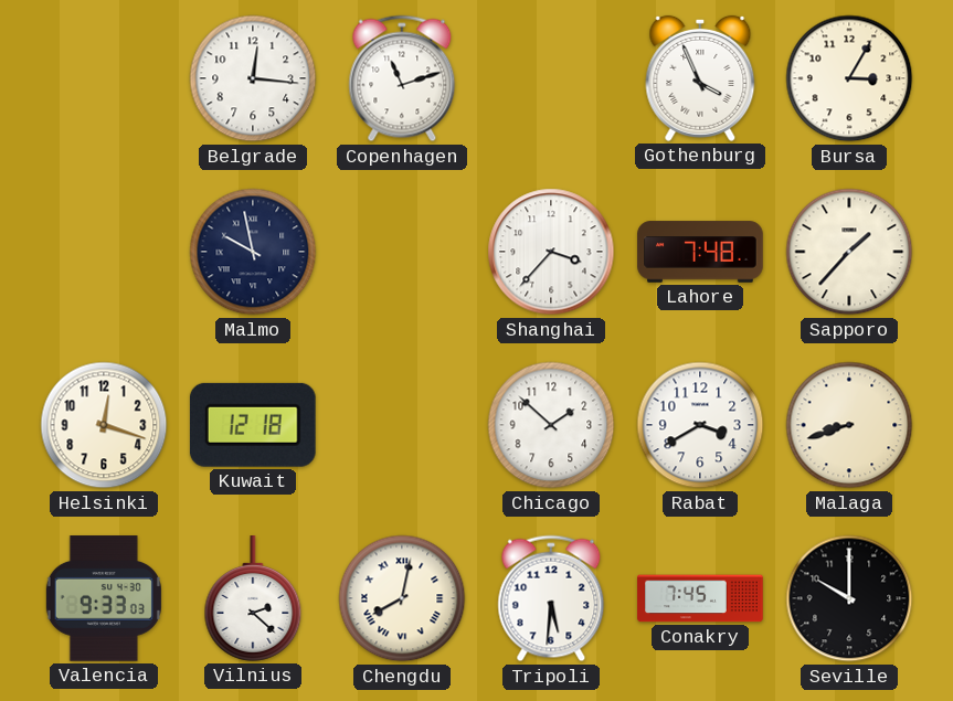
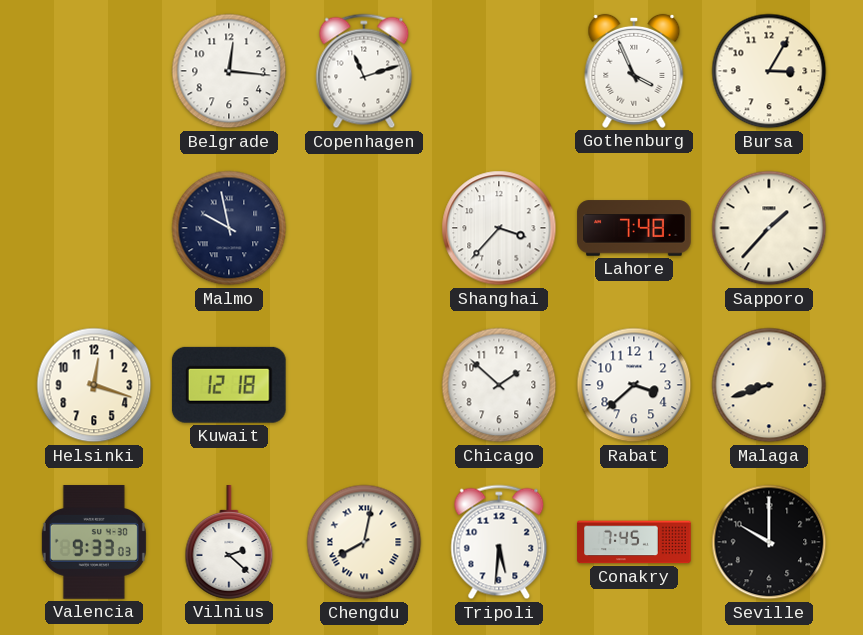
Rabat: 3:40 -> 3:38 (634, 385)
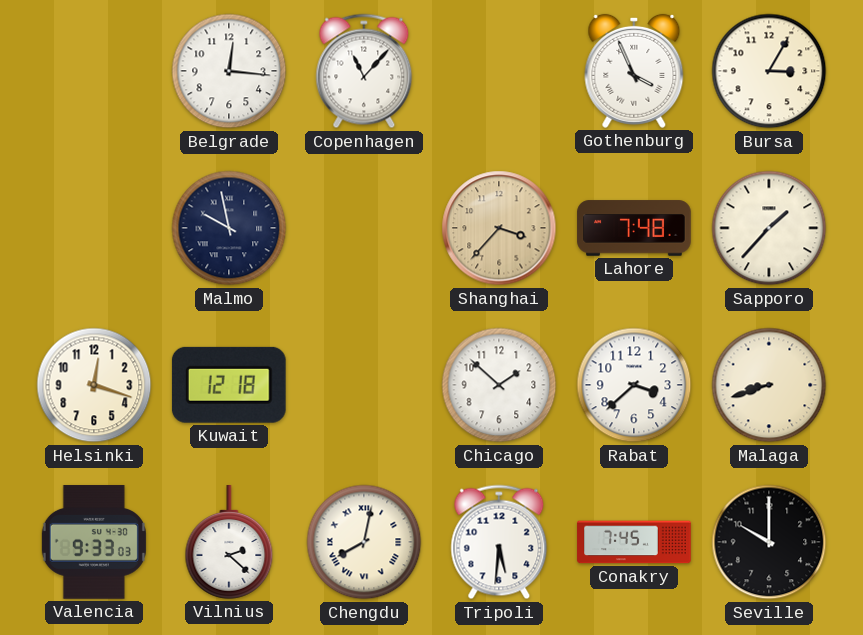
Copenhagen: 11:12 -> 11:07 (364, 71)
Shanghai dial: white -> champagne (499, 228)
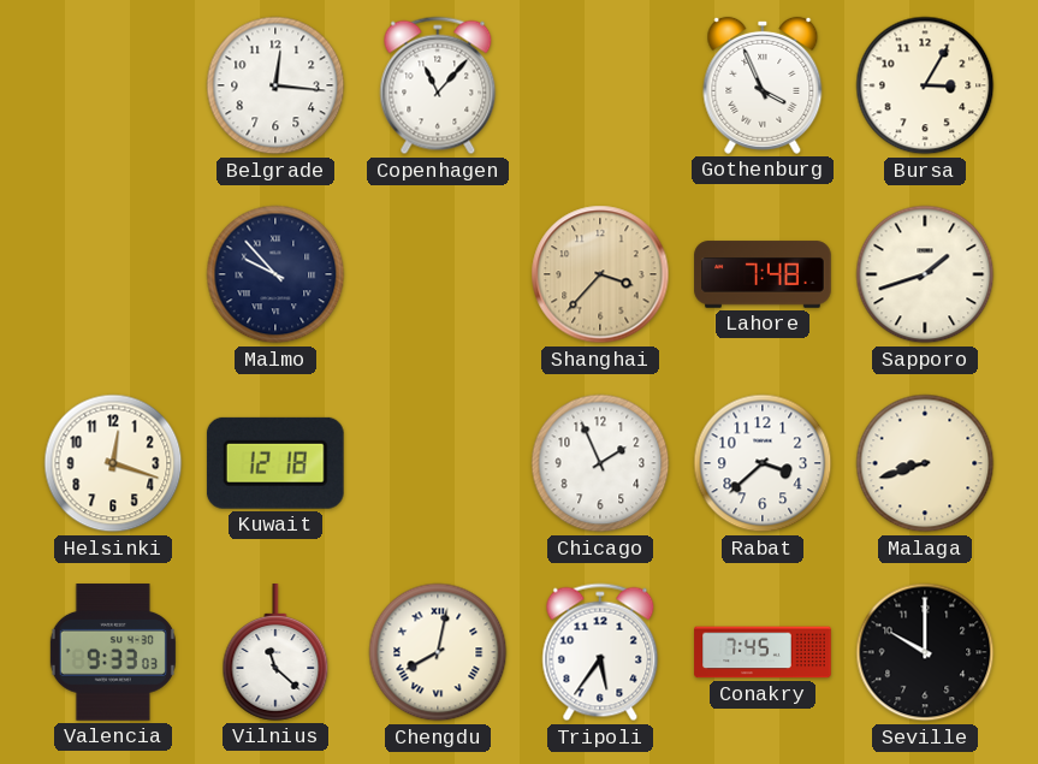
Malmo: 9:58 -> 9:53 (275, 274)
Sapporo: 1:37 -> 1:42 (925, 274)
Chicago: 1:52 -> 1:56 (600, 463)
Vilnius: 2:22 -> 11:22 (275, 652)
Tripoli: 5:31 -> 5:36 (600, 652)
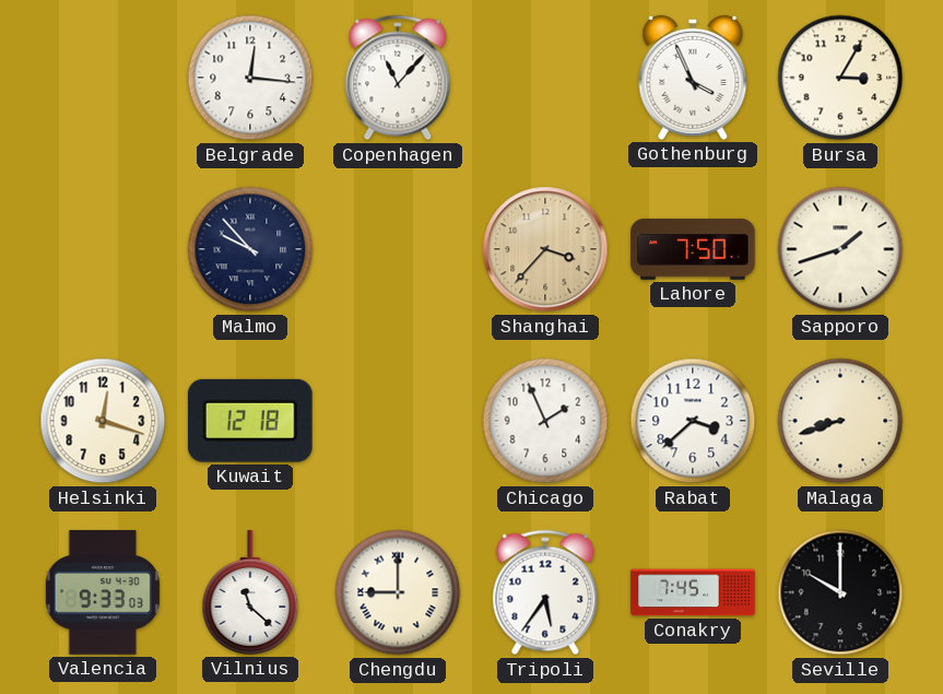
Lahore: 7:48 -> 7:50 (693, 249)
Chengdu: 8:02 -> 9:00 (398, 592)
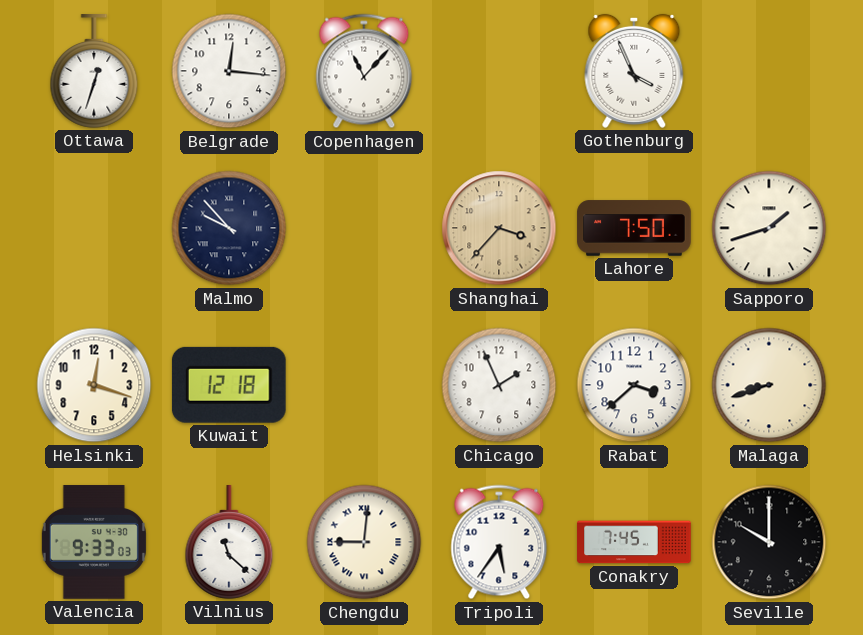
Ottawa: none -> 12:33 (94, 71)
Bursa: 3:05 -> none (840, 78)
Chengdu: 9:00 -> 9:01 (364, 542)
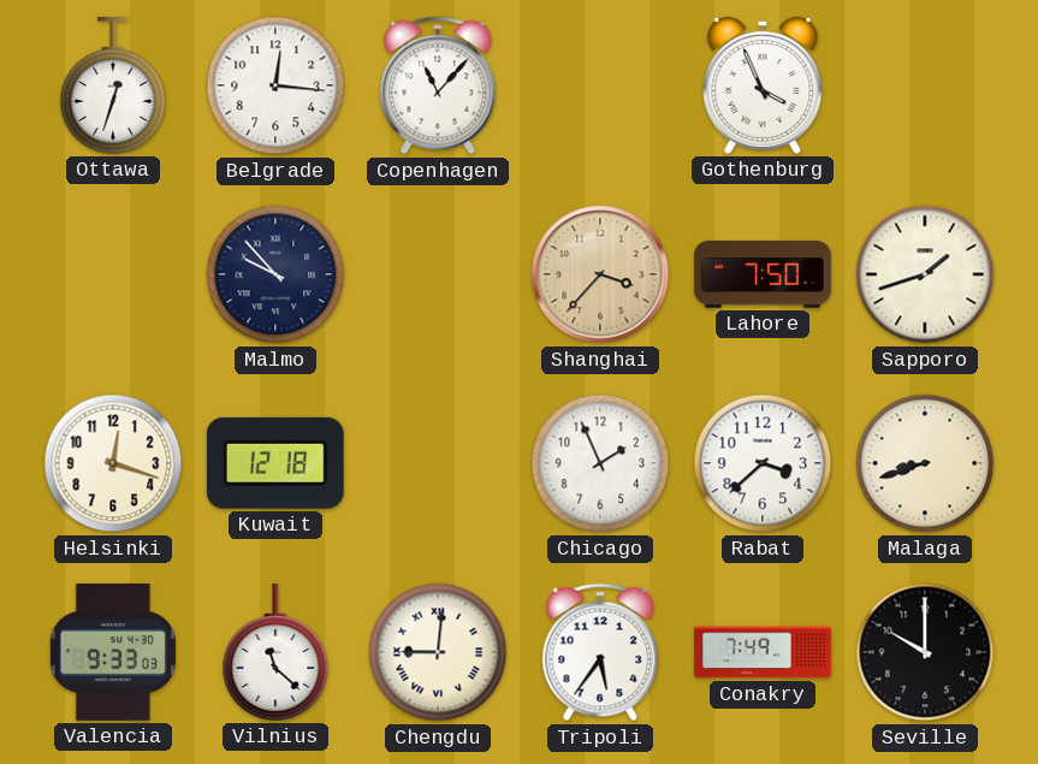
Conakry: 7:45 -> 7:49 (763, 652)
